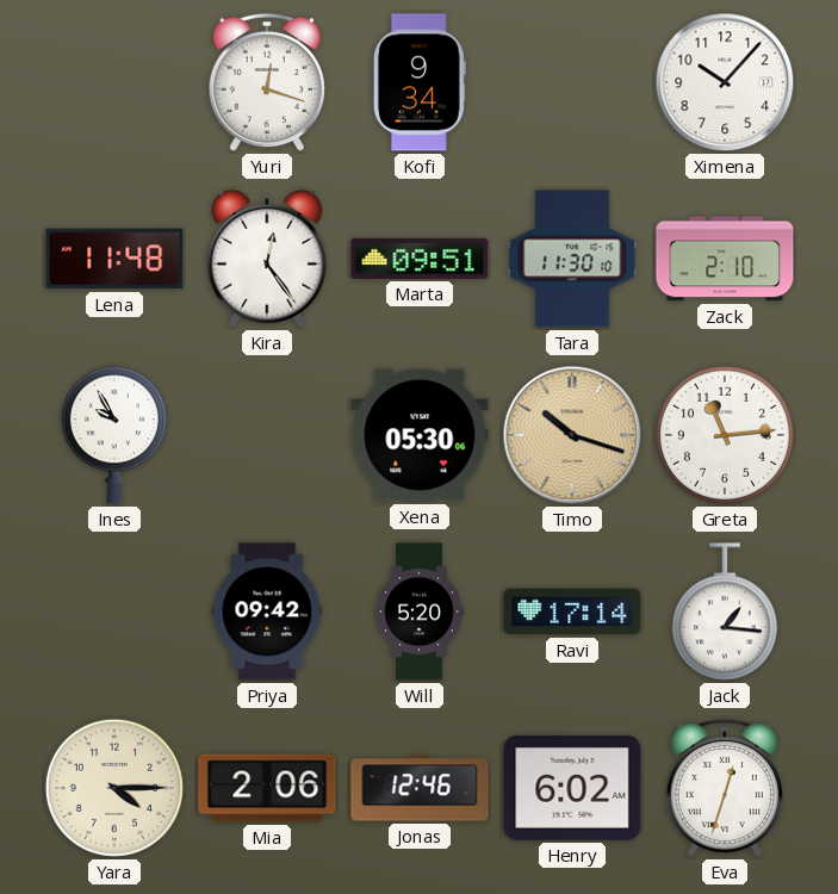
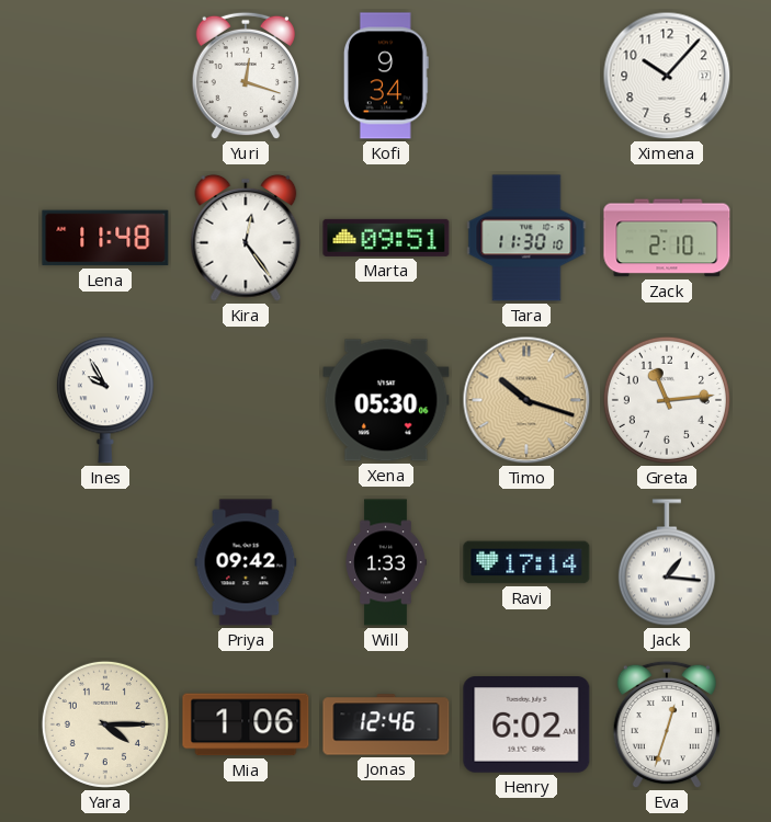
Will: 5:20 -> 1:33 (386, 562)
Mia: 2:06 -> 1:06 (246, 724)
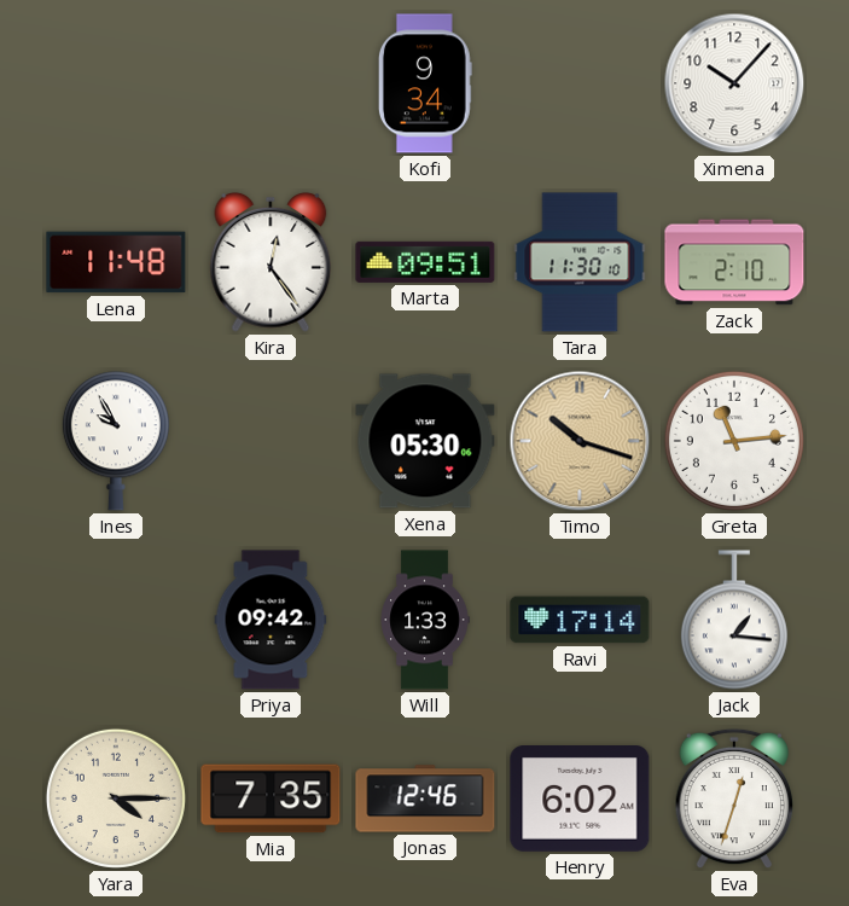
Yuri: 12:18 -> none (245, 76)
Mia: 1:06 -> 7:35 (271, 798)
